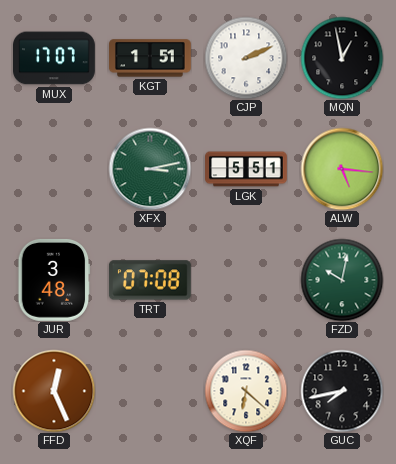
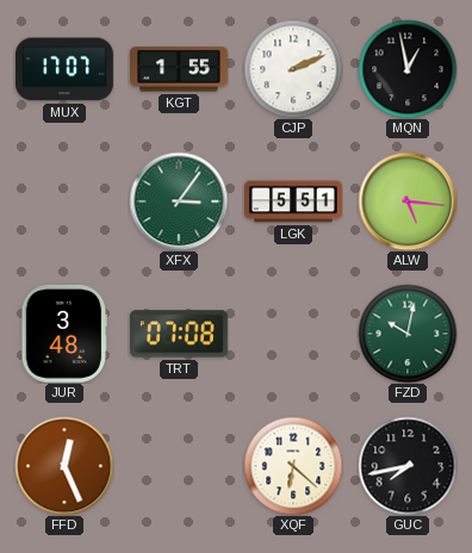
KGT: 1:51 -> 1:55 (180, 69)
XFX: 3:13 -> 3:06 (179, 201)
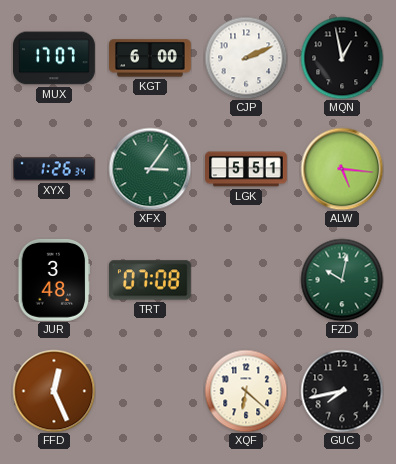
KGT: 1:55 -> 6:00 (151, 58)
XYX: none -> 1:26 (55, 169)
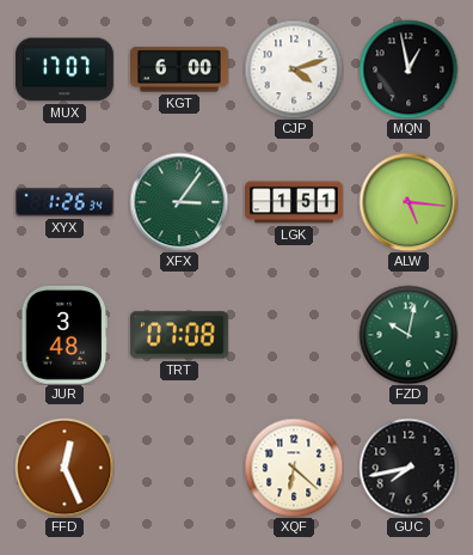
CJP: 2:11 -> 4:12 (294, 69)
LGK: 5:51 -> 1:51 (294, 202)
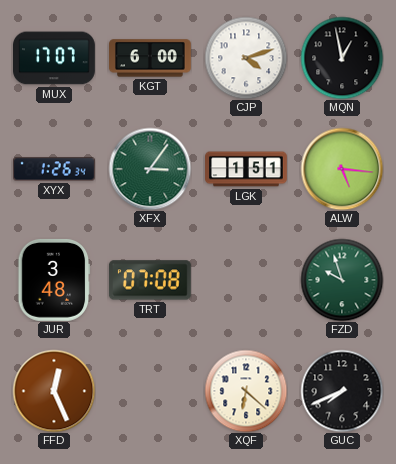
FZD: 10:02 -> 9:57 (342, 280)
GUC: 7:43 -> 7:41 (342, 391)
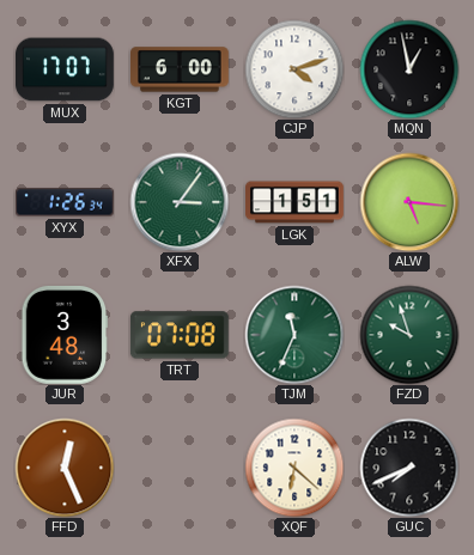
TJM: none -> 11:34 (294, 335)
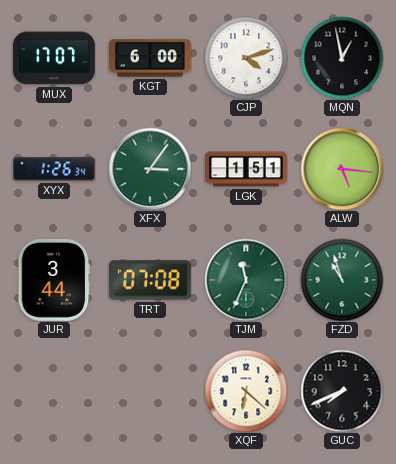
JUR: 3:48 -> 3:44 (54, 280)
FZD: 9:57 -> 10:57 (342, 280)
FFD: 12:26 -> none (65, 468)
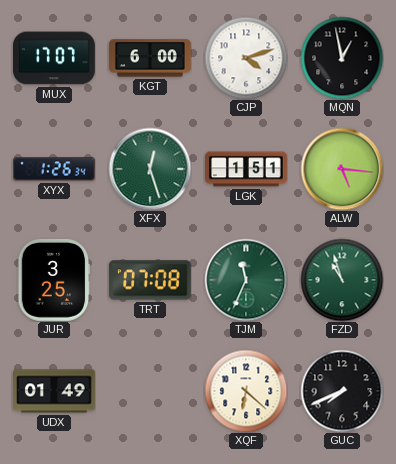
XFX: 3:06 -> 12:27 (150, 169)
JUR: 3:44 -> 3:25 (54, 280)
UDX: none -> 01:49 (55, 391)
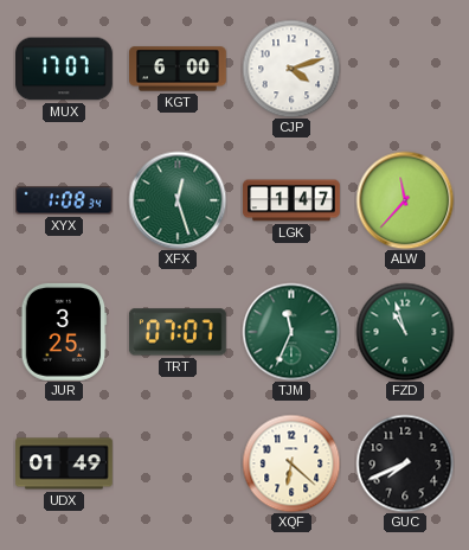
MQN: 12:58 -> none (342, 58)
XYX: 1:26 -> 1:08 (65, 200)
LGK: 1:51 -> 1:47 (291, 200)
ALW: 5:16 -> 11:37 (405, 200)
TRT: 07:08 -> 07:07 (178, 332)
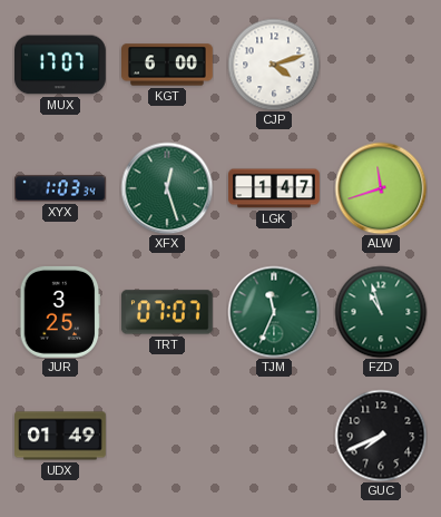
XYX: 1:08 -> 1:03 (61, 188)
ALW: 11:37 -> 11:42 (381, 188)
XQF: 6:22 -> none (291, 463)
